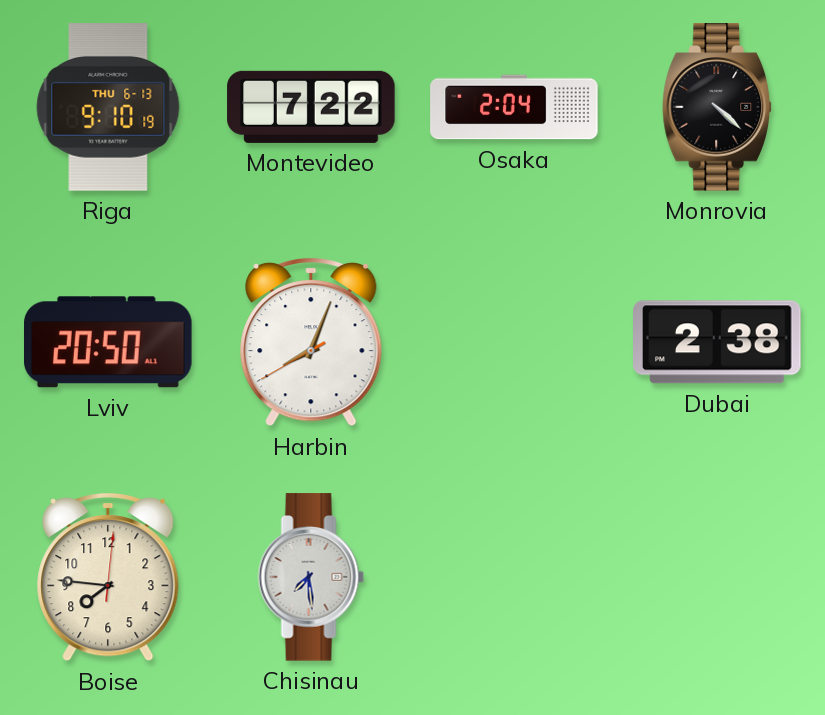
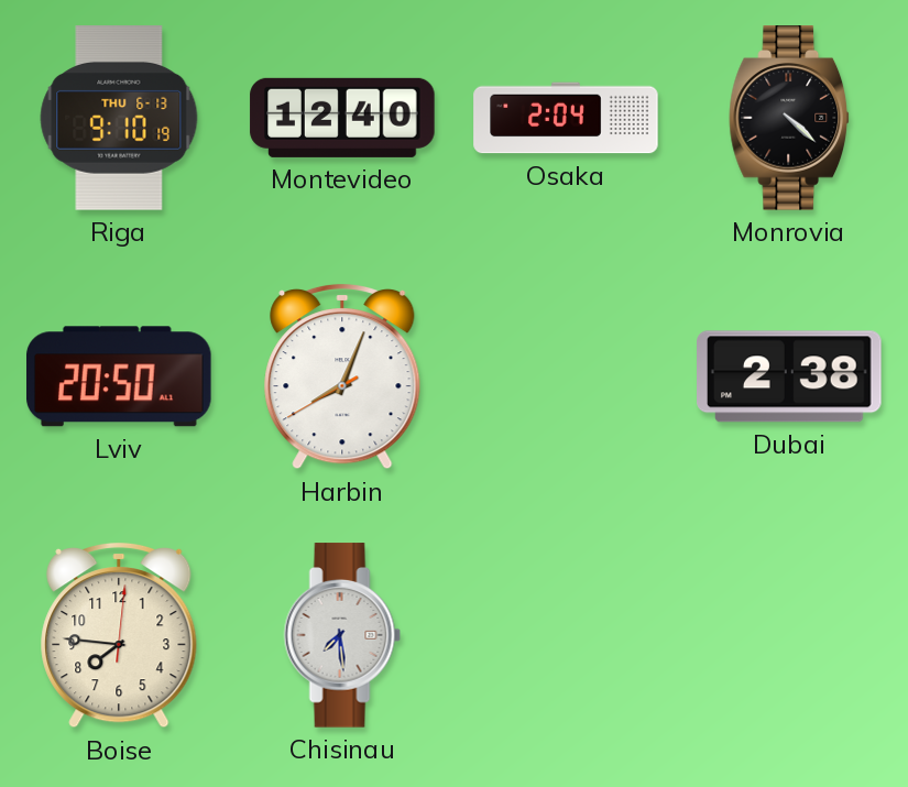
Montevideo: 7:22 -> 12:40 (342, 118)
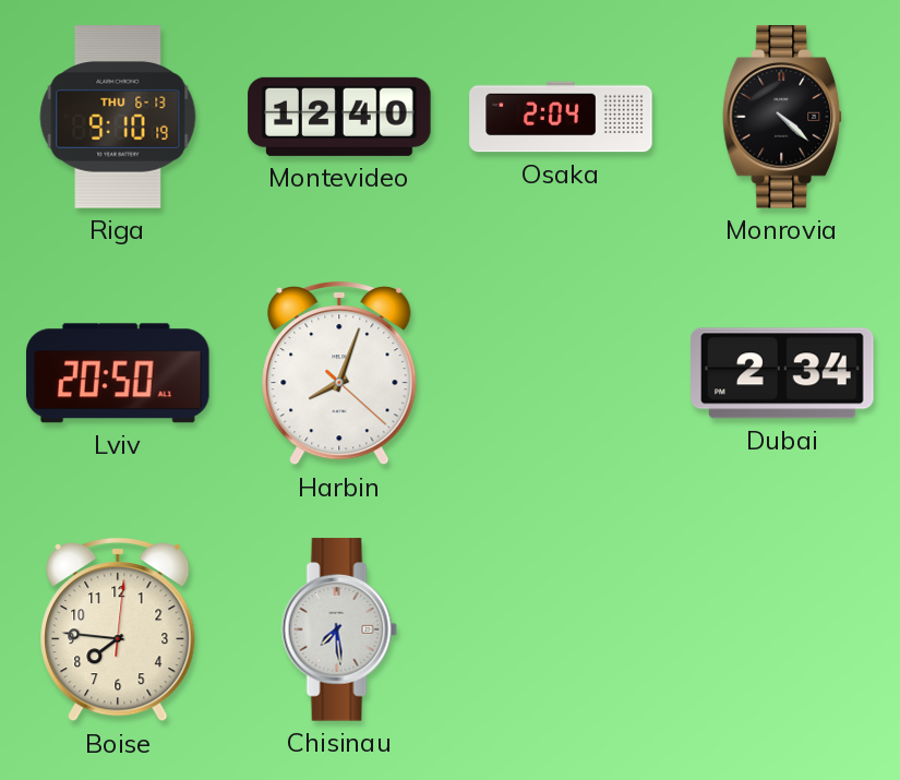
Harbin: 8:03:40 -> 8:03:22 (339, 373)
Dubai: 2:38 -> 2:34 (782, 373)
